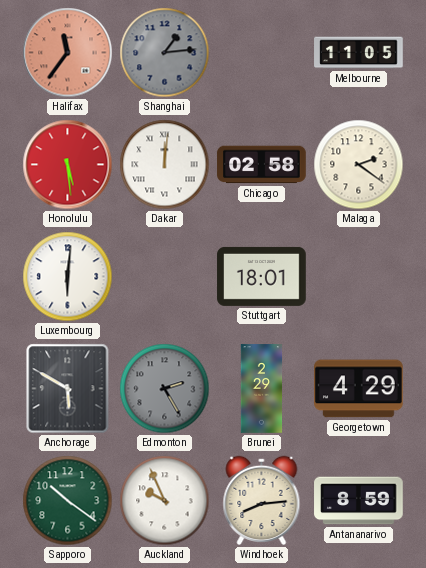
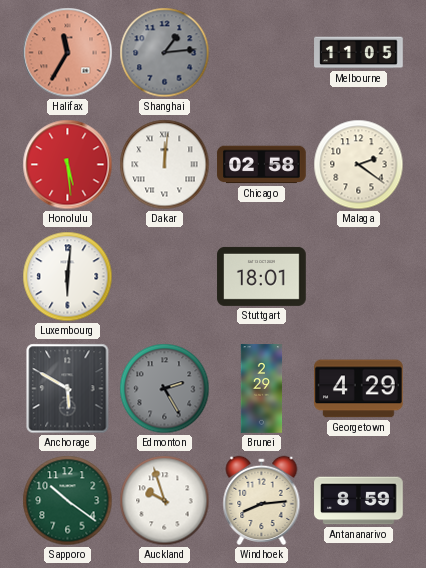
Halifax: 11:36 -> 11:35 (68, 53)
Auckland: 9:56 -> 9:57 (165, 501)
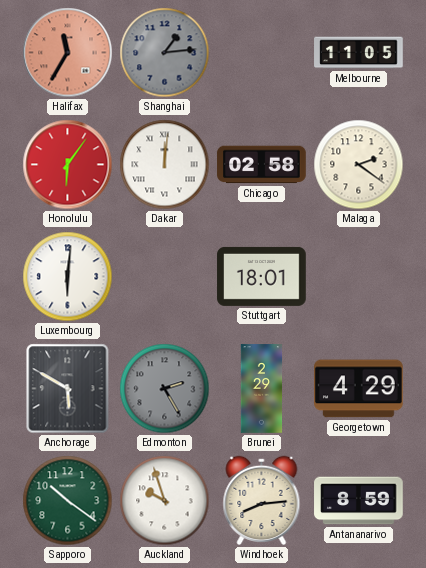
Honolulu: 5:29 -> 6:06 (68, 165)
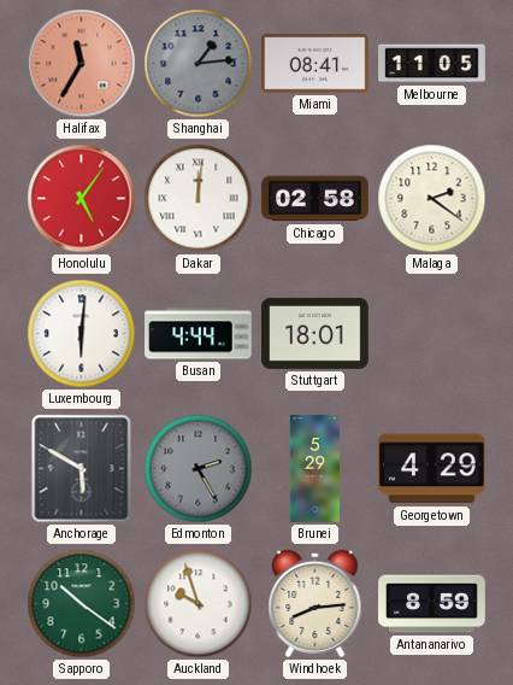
Miami: none -> 08:41 (316, 64)
Honolulu: 6:06 -> 5:06 (82, 199)
Busan: none -> 4:44 (199, 334)
Brunei: 2:29 -> 5:29 (316, 469)
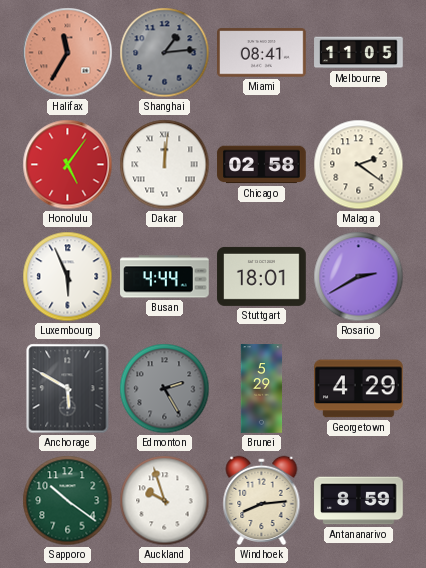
Luxembourg: 6:01 -> 5:56 (68, 277)
Rosario: none -> 2:40 (359, 277)
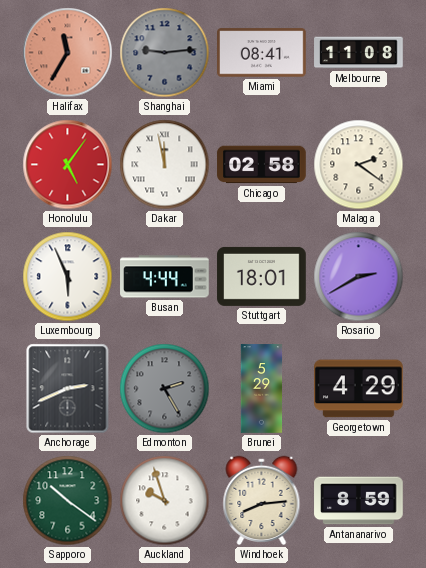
Shanghai: 1:14 -> 9:14 (165, 53)
Melbourne: 11:05 -> 11:08 (359, 53)
Dakar: 12:01 -> 11:58 (165, 165)
Anchorage: 5:50 -> 2:41 (68, 389)
